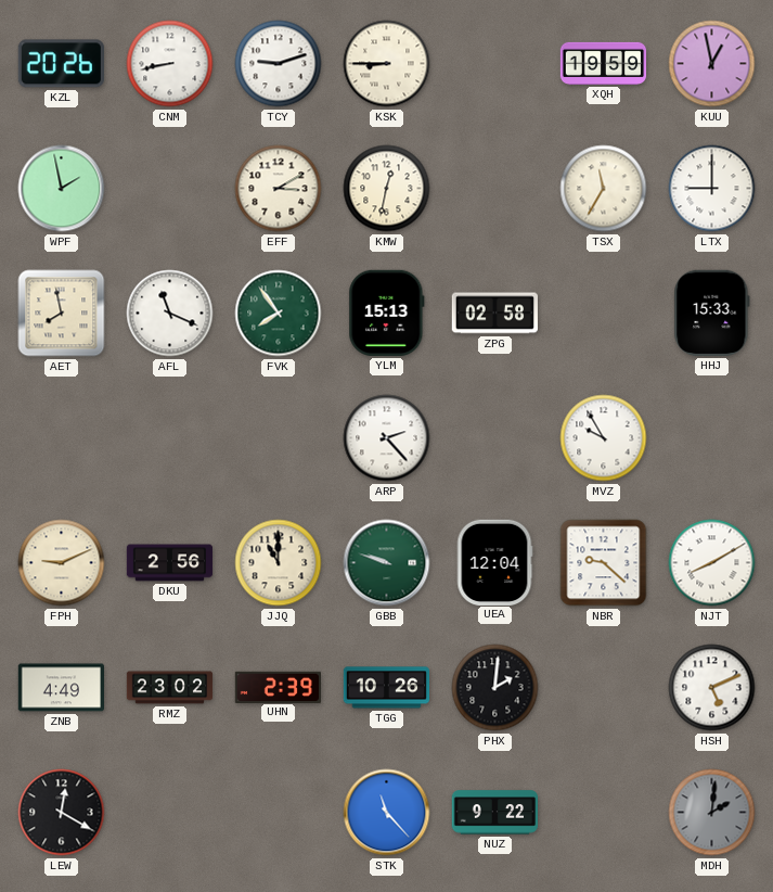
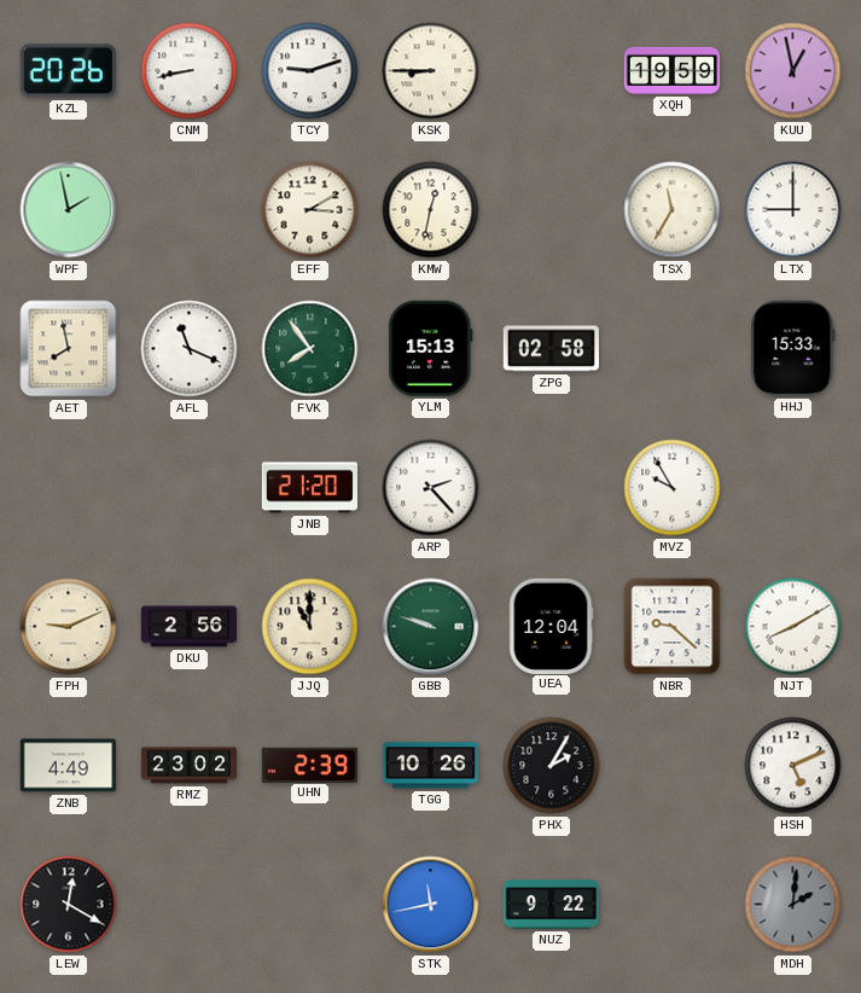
JNB: none -> 21:20 (309, 488)
PHX: 2:01 -> 2:05 (552, 766)
STK: 11:23 -> 11:43 (431, 905)
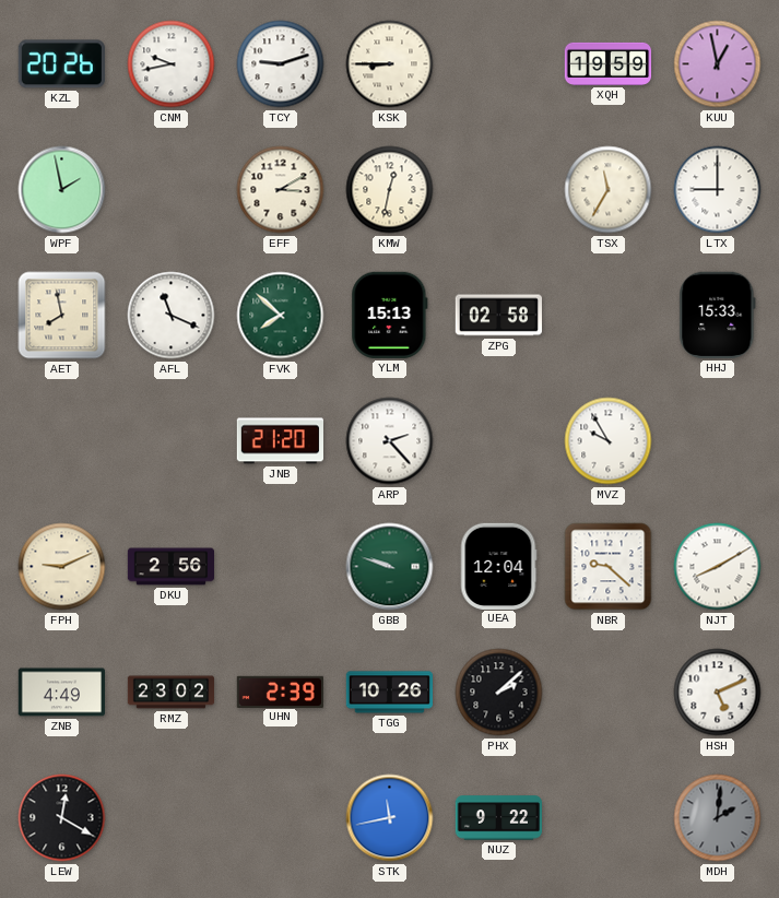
CNM: 8:43 -> 9:43 (172, 64)
FVK: 7:54 -> 7:52 (281, 316)
JJQ: 11:00 -> none (310, 627)
PHX: 2:05 -> 2:08 (499, 693)
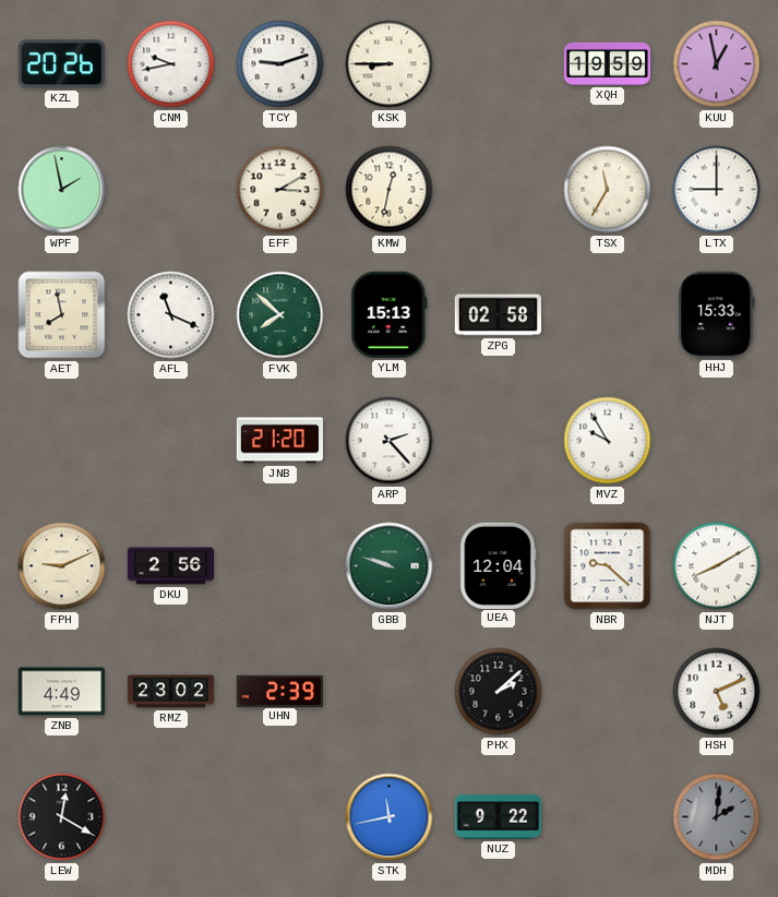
TGG: 10:26 -> none (390, 693)
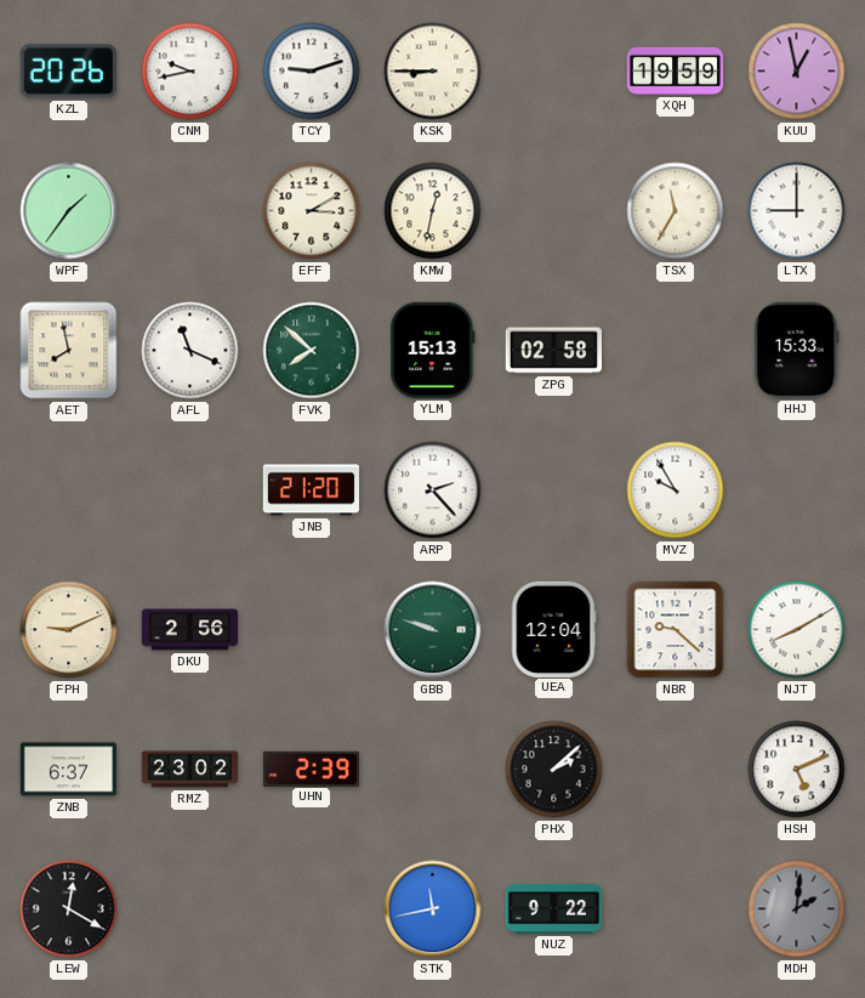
WPF: 1:58 -> 1:36 (69, 211)
ZNB: 4:49 -> 6:37 (68, 770)
